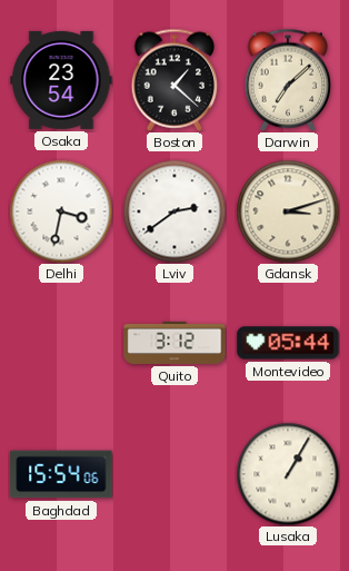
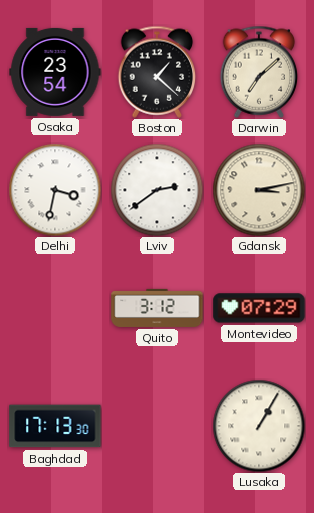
Gdansk: 3:12 -> 3:13 (259, 190)
Montevideo: 05:44 -> 07:29 (259, 308)
Baghdad: 15:54 -> 17:13 (55, 426)
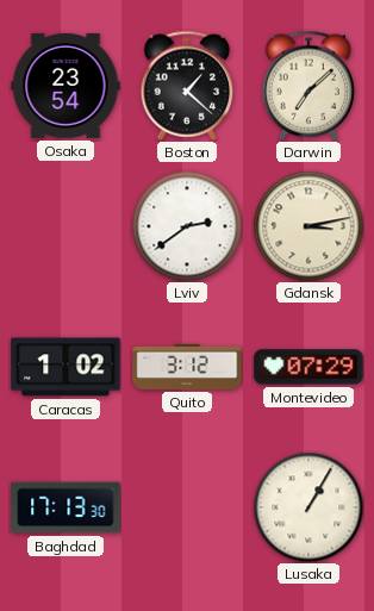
Delhi: 3:32 -> none (55, 190)
Caracas: none -> 1:02 (66, 367)
